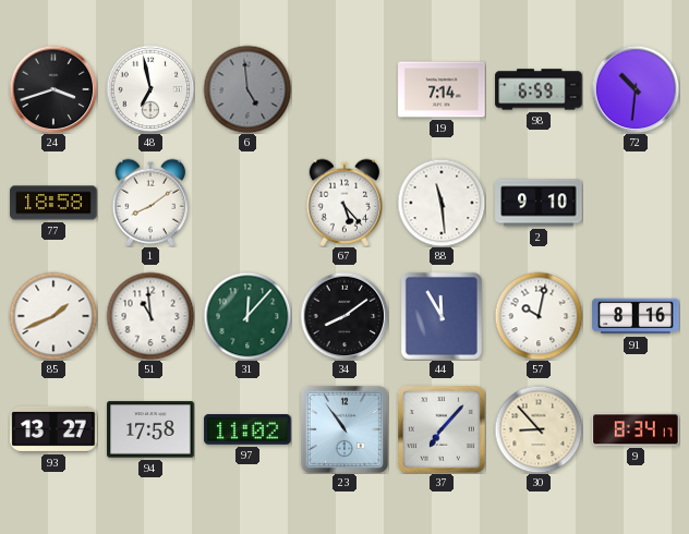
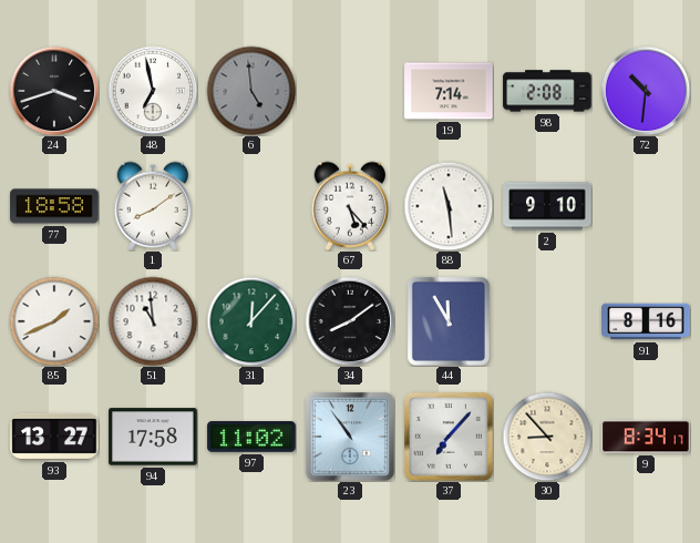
98: 6:59 -> 2:08 (547, 91)
57: 10:02 -> none (539, 316)
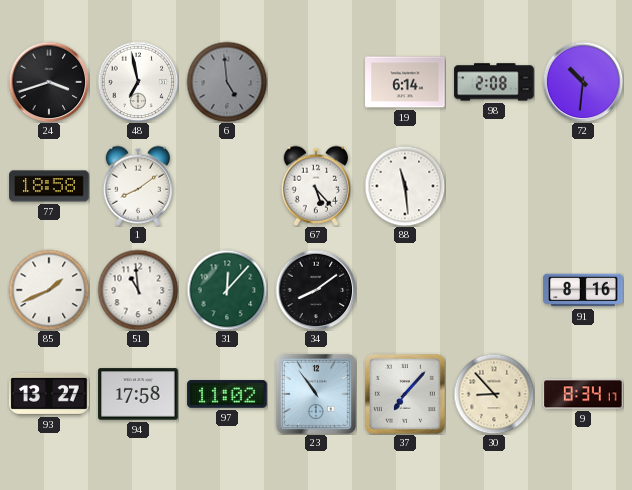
19: 7:14 -> 6:14 (405, 82)
2: 9:10 -> none (547, 206)
44: 11:55 -> none (449, 321)
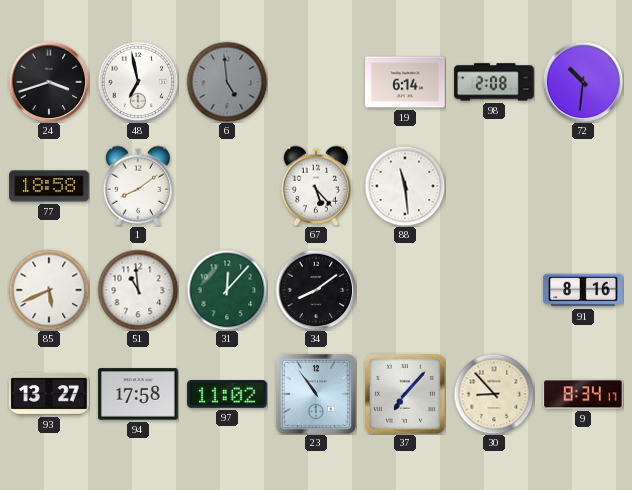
85: 1:41 -> 5:41 (49, 290)
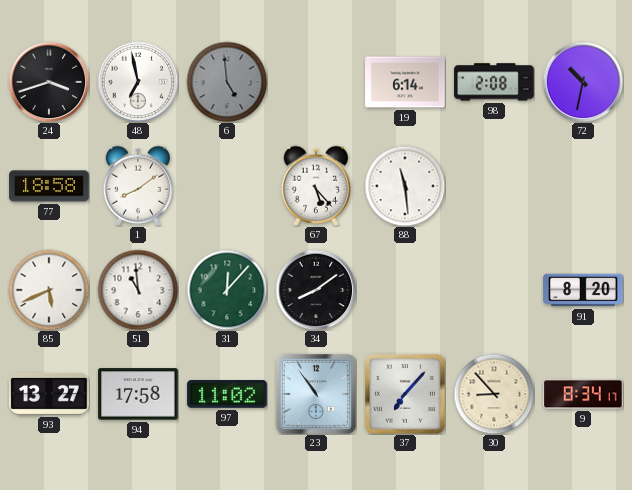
72: 10:31 -> 10:32 (583, 82)
91: 8:16 -> 8:20 (583, 290)
